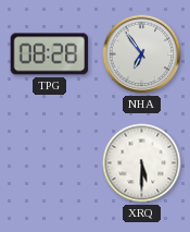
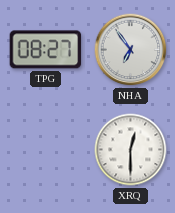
TPG: 08:28 -> 08:27 (46, 50)
XRQ: 5:30 -> 12:30 (131, 150)
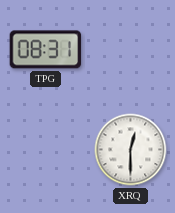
TPG: 08:27 -> 08:31 (46, 50)
NHA: 6:54 -> none (131, 50)
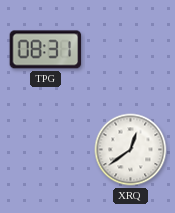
XRQ: 12:30 -> 12:39 (131, 150)
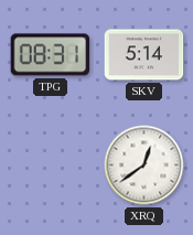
SKV: none -> 5:14 (144, 55)
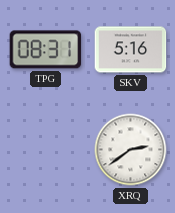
SKV: 5:14 -> 5:16 (131, 50)
XRQ: 12:39 -> 2:39 (131, 150)
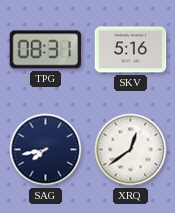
SAG: none -> 7:43 (46, 150)
XRQ: 2:39 -> 12:39 (131, 150)
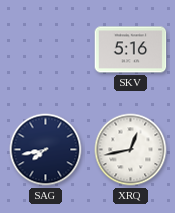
TPG: 08:31 -> none (46, 50)
XRQ: 12:39 -> 12:43 (131, 150)
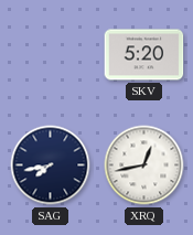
SKV: 5:16 -> 5:20 (144, 55)
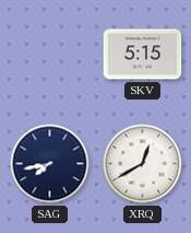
SKV: 5:20 -> 5:15 (143, 55)
XRQ: 12:43 -> 12:40 (143, 164)
